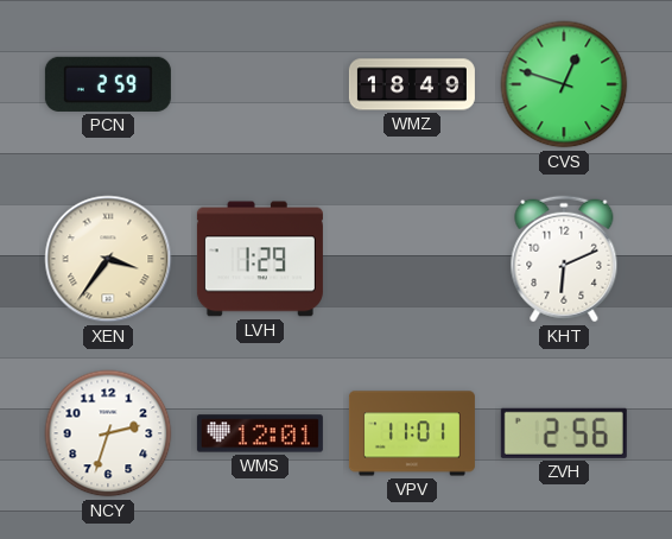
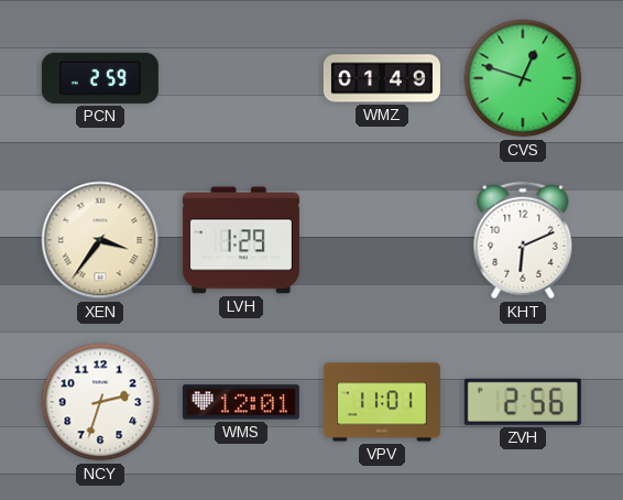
WMZ: 18:49 -> 01:49 (382, 78)
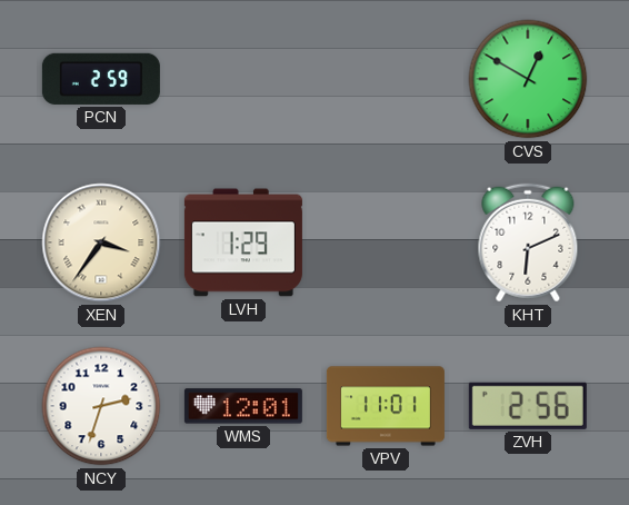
WMZ: 01:49 -> none (382, 78)
CVS: 12:48 -> 12:50 (528, 79)
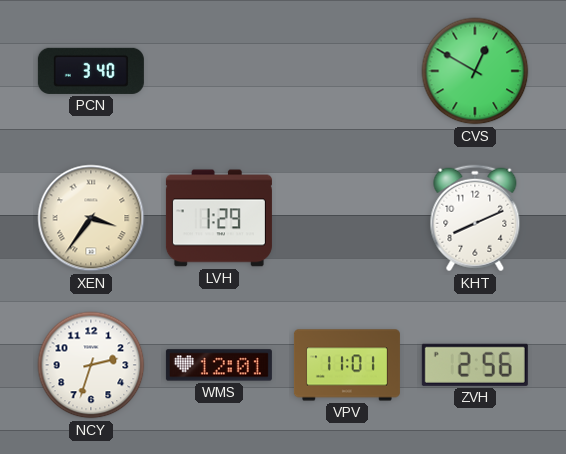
PCN: 2:59 -> 3:40 (91, 71)
KHT: 6:11 -> 8:11 (475, 218)
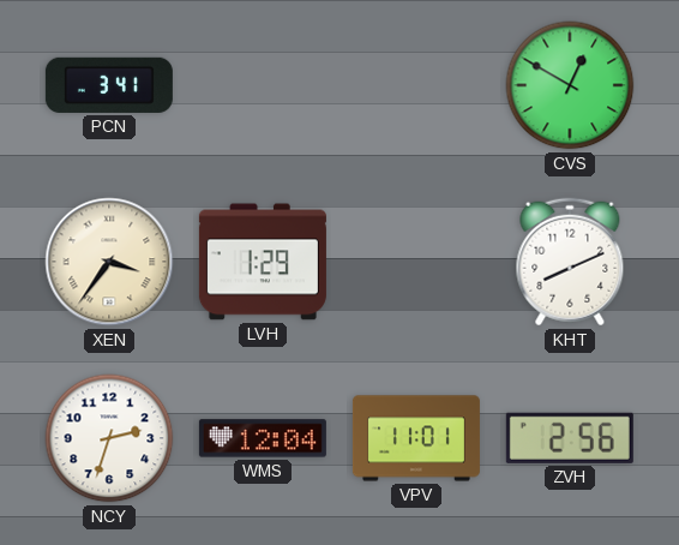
PCN: 3:40 -> 3:41 (109, 85)
WMS: 12:01 -> 12:04 (263, 438)
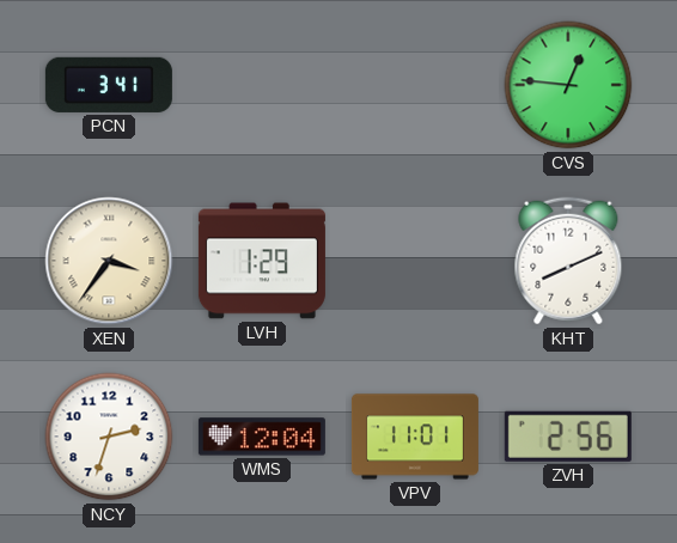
CVS: 12:50 -> 12:46 (568, 85)
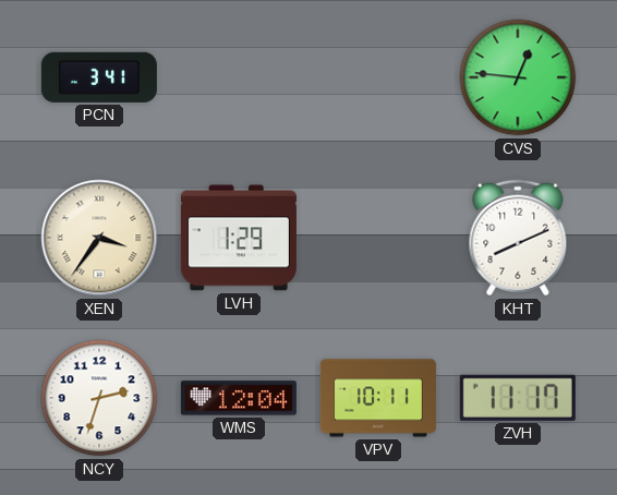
VPV: 11:01 -> 10:11 (378, 398)
ZVH: 2:56 -> 11:17 (518, 398)
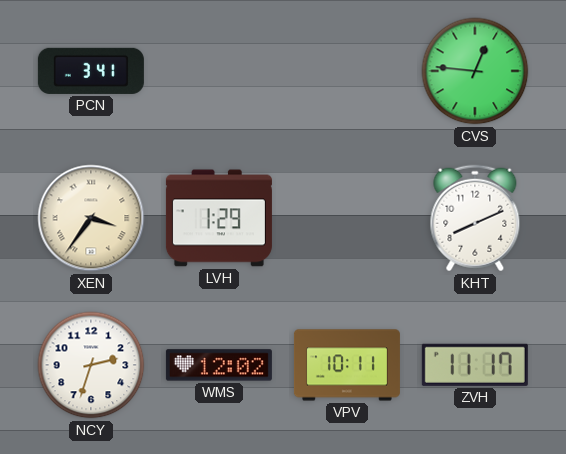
WMS: 12:04 -> 12:02 (219, 365)
